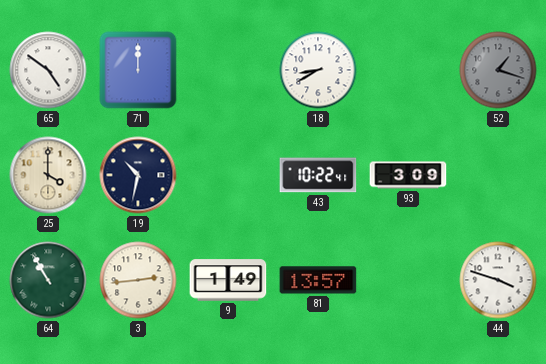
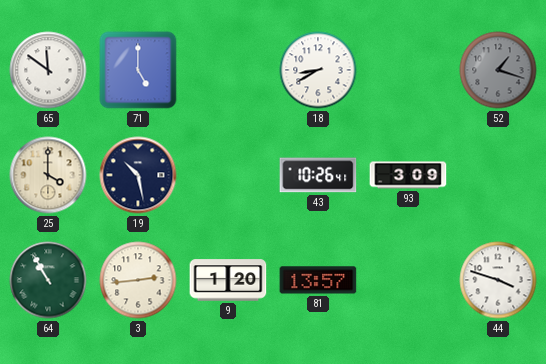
65: 4:51 -> 11:51 (48, 70)
71: 12:00 -> 5:00 (138, 70)
19: 10:32 -> 10:28 (138, 175)
43: 10:22 -> 10:26 (318, 175)
9: 1:49 -> 1:20 (228, 280)
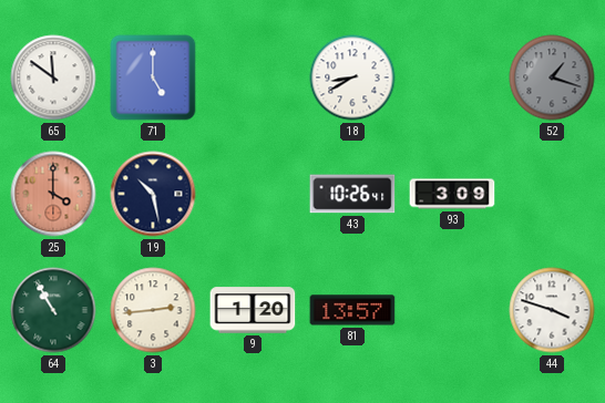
25 dial: cream -> salmon (53, 194)
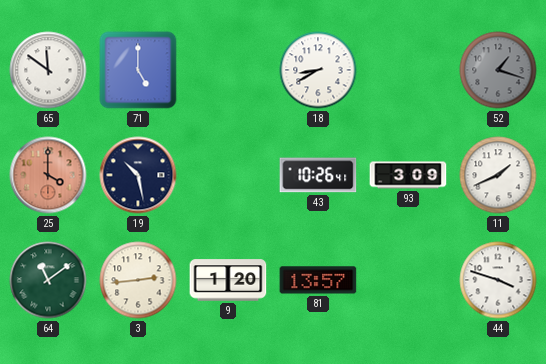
11: none -> 1:41 (498, 175)
64: 10:55 -> 11:09 (48, 280)
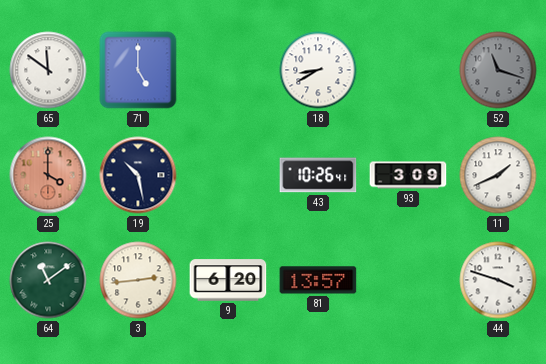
52: 1:18 -> 11:18 (498, 70)
9: 1:20 -> 6:20 (228, 280)
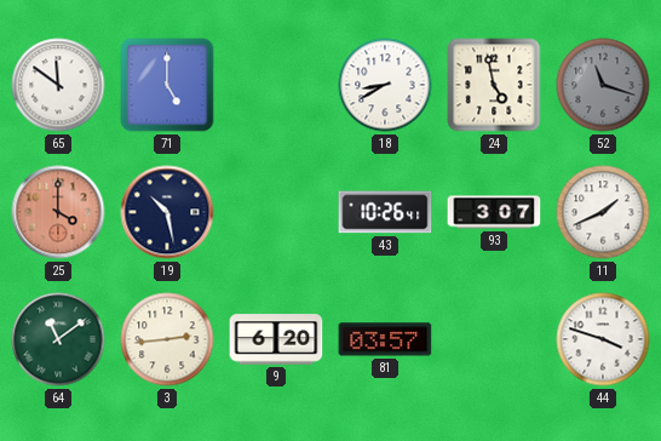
24: none -> 4:58 (494, 85)
93: 3:09 -> 3:07 (494, 212)
81: 13:57 -> 03:57 (385, 339)
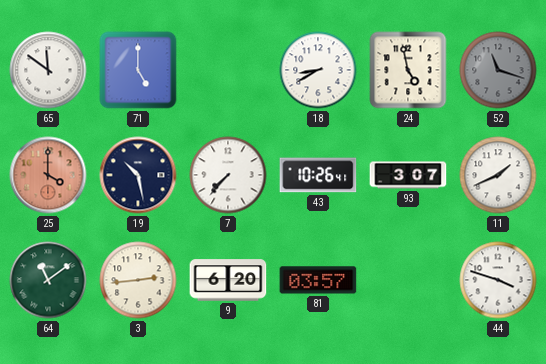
7: none -> 7:37 (228, 175)
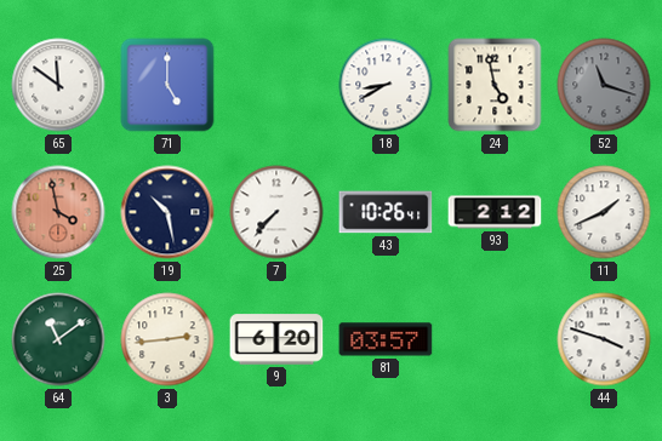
25: 4:00 -> 3:58 (58, 212)
93: 3:07 -> 2:12 (495, 212)
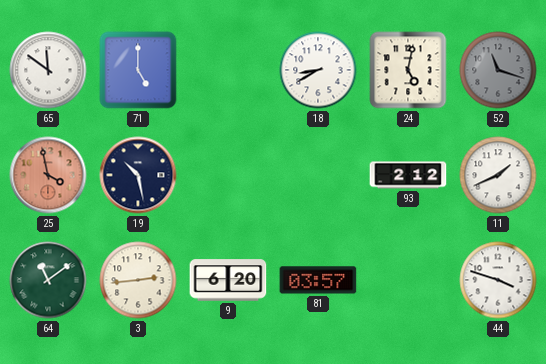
24: 4:58 -> 5:02 (408, 70)
7: 7:37 -> none (276, 212)
43: 10:26 -> none (386, 212)
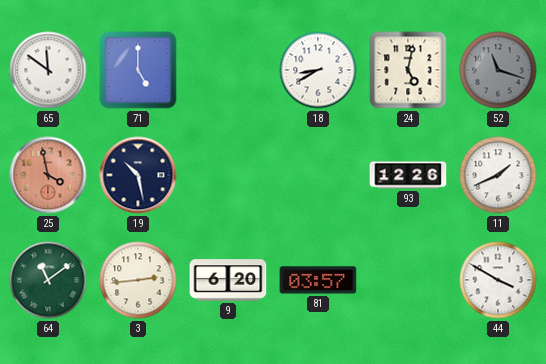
93: 2:12 -> 12:26 (408, 175)
44: 3:48 -> 3:50 (498, 280)
